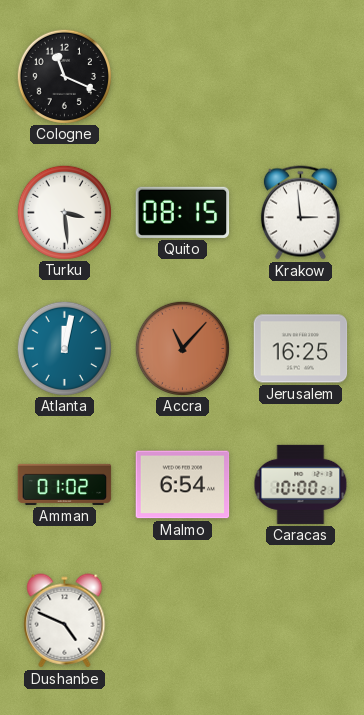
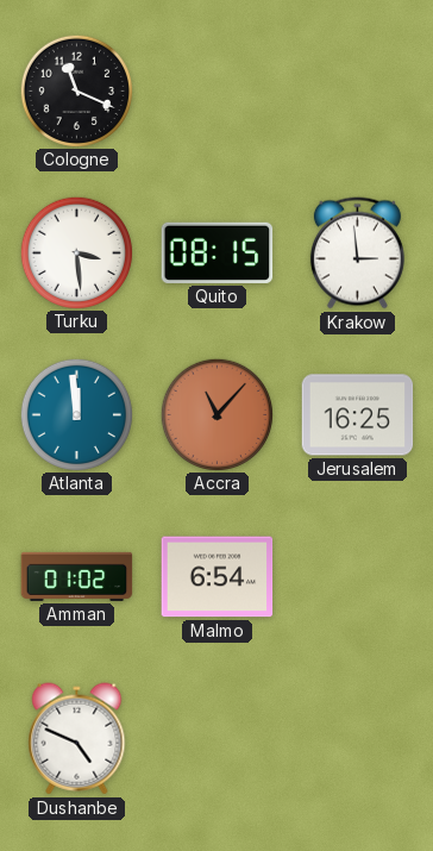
Atlanta: 12:02 -> 11:59 (76, 414)
Caracas: 10:00 -> none (301, 484)
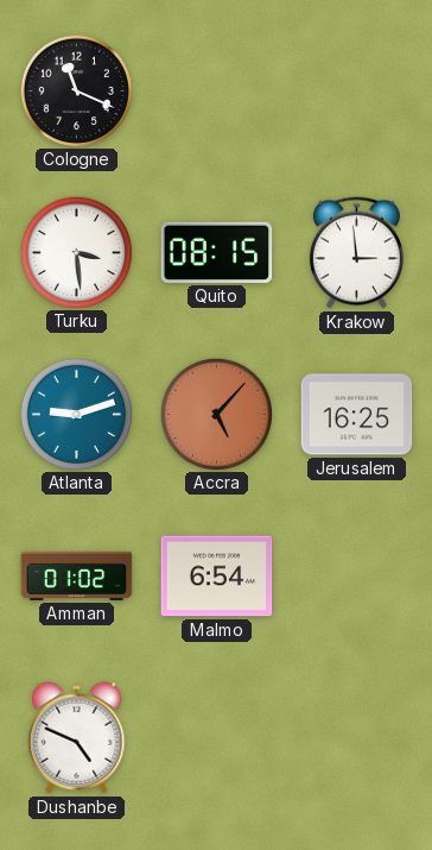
Atlanta: 11:59 -> 9:12 (76, 414)
Accra: 11:07 -> 5:07 (216, 414)
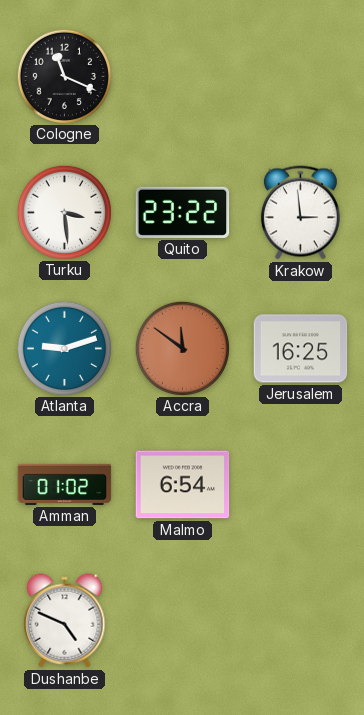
Quito: 08:15 -> 23:22 (183, 212)
Accra: 5:07 -> 11:51 (182, 348)
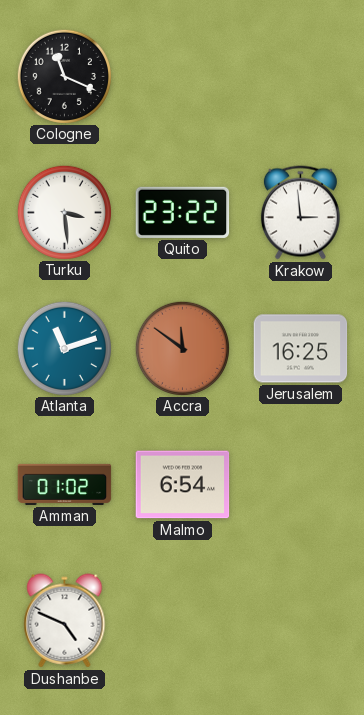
Atlanta: 9:12 -> 11:12 (64, 348)
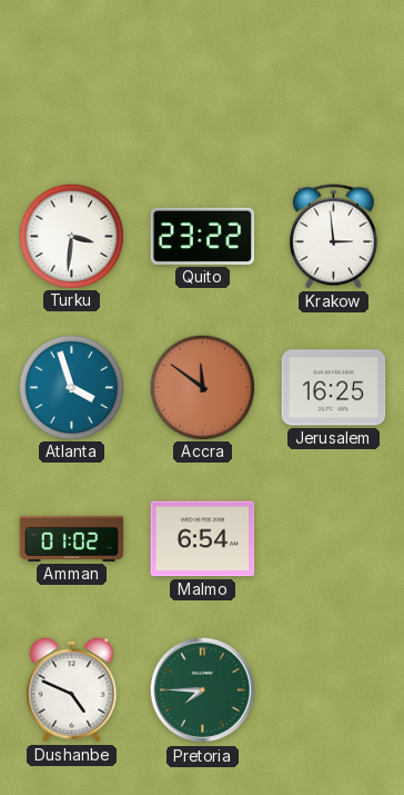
Cologne: 11:19 -> none (64, 76)
Turku: 3:29 -> 3:31 (71, 236)
Atlanta: 11:12 -> 3:57 (71, 387)
Pretoria: none -> 7:45 (203, 690)
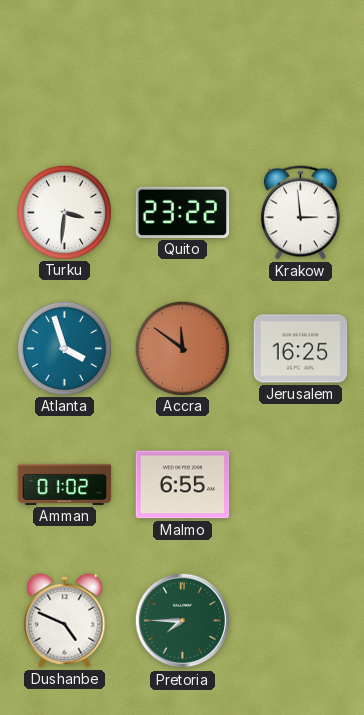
Malmo: 6:54 -> 6:55 (183, 485)
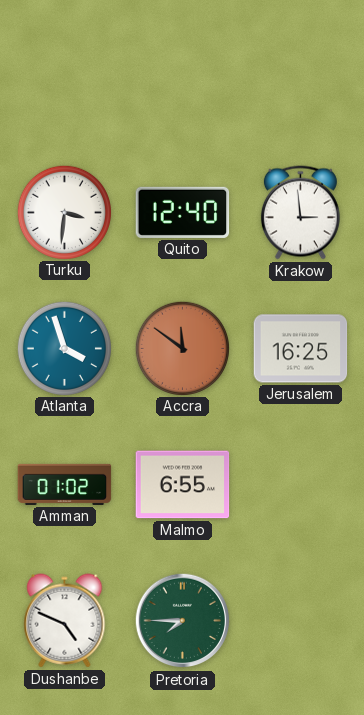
Quito: 23:22 -> 12:40 (183, 212)
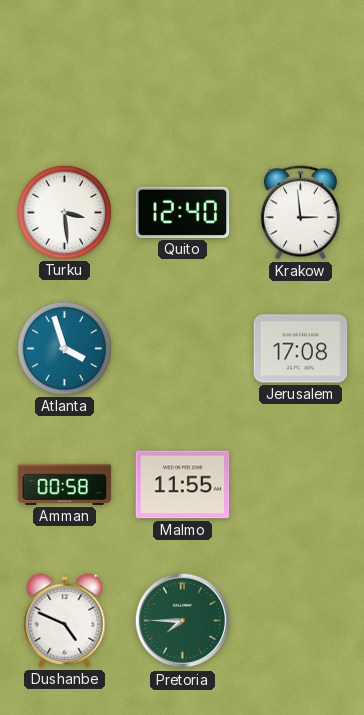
Turku: 3:31 -> 3:29 (64, 212)
Accra: 11:51 -> none (182, 348)
Jerusalem: 16:25 -> 17:08 (301, 349)
Amman: 01:02 -> 00:58 (65, 484)
Malmo: 6:55 -> 11:55 (183, 485)
